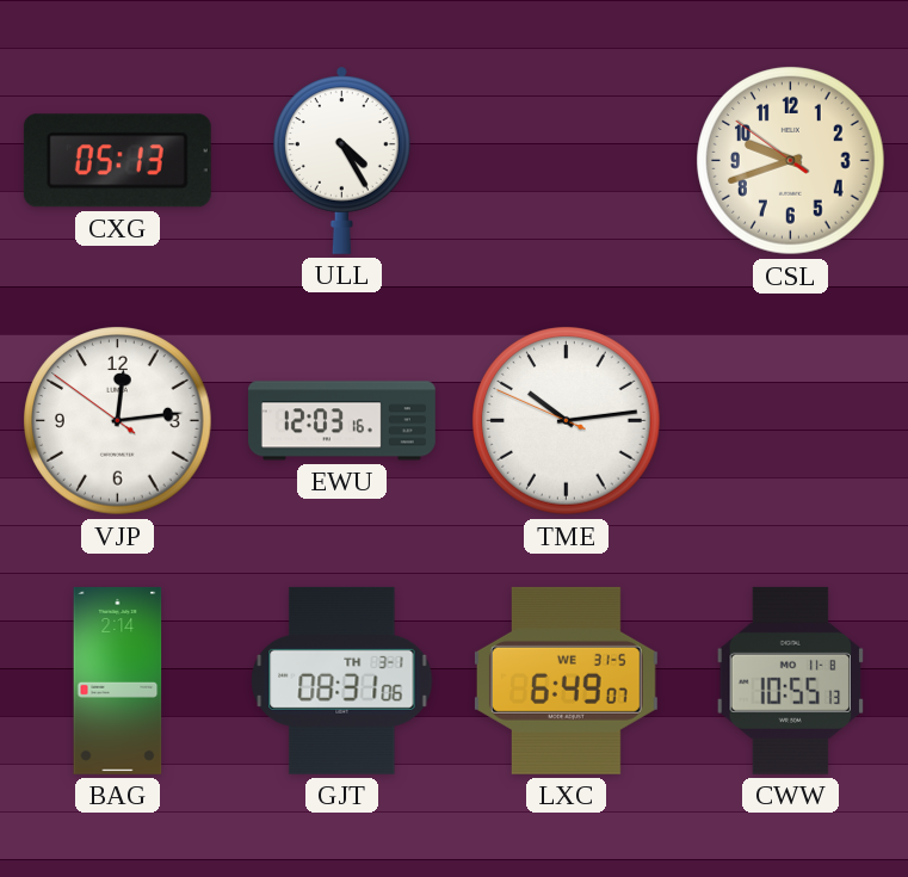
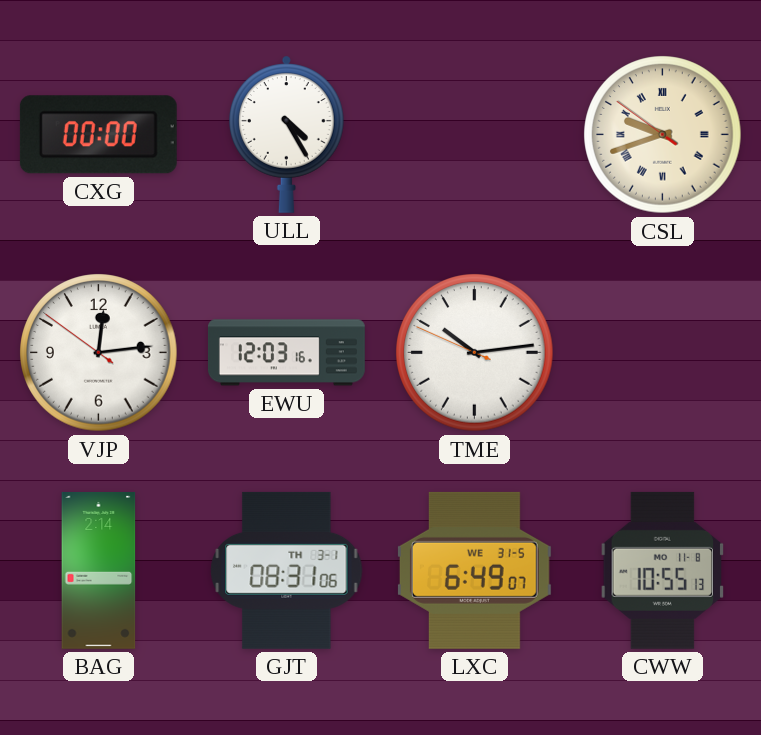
CXG: 05:13 -> 00:00 (98, 135)
CSL numerals: Arabic -> Roman (663, 135)
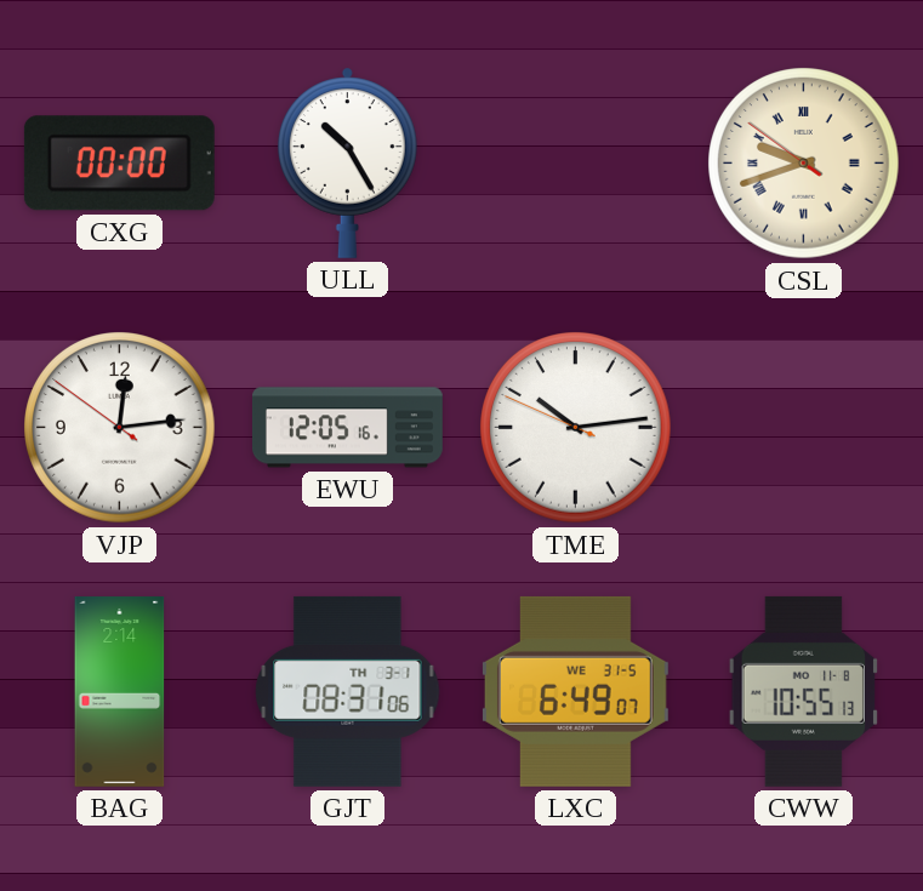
ULL: 4:25 -> 10:25 (347, 162)
EWU: 12:03 -> 12:05 (347, 428)
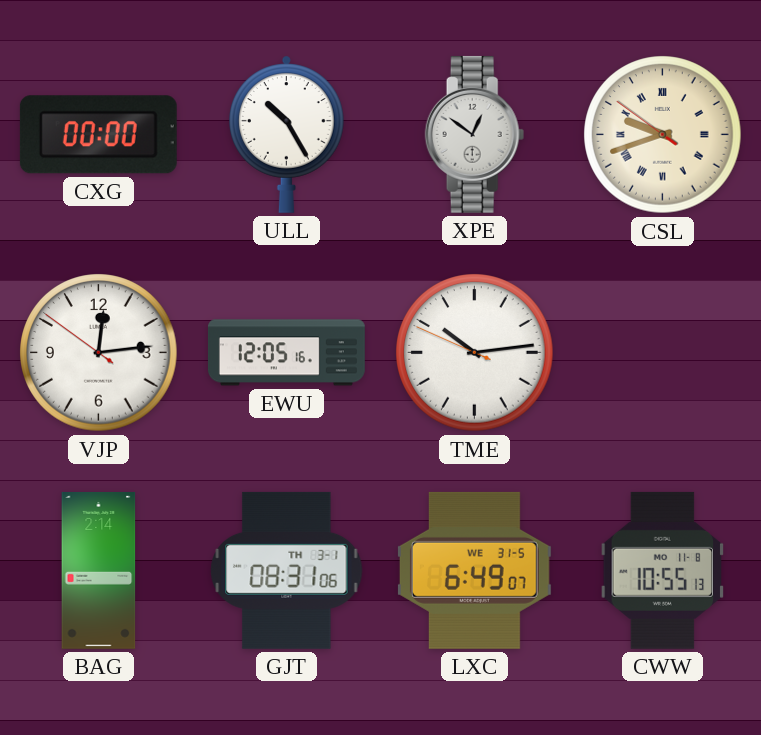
XPE: none -> 12:51 (475, 134)
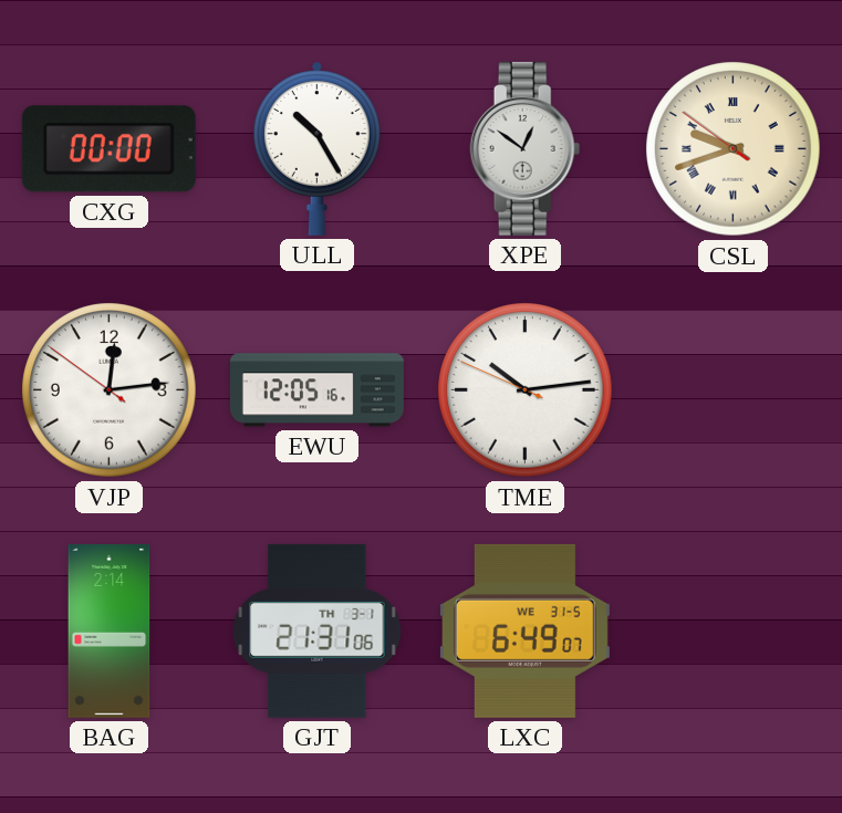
GJT: 08:31 -> 21:31 (318, 630)
CWW: 10:55 -> none (663, 570)
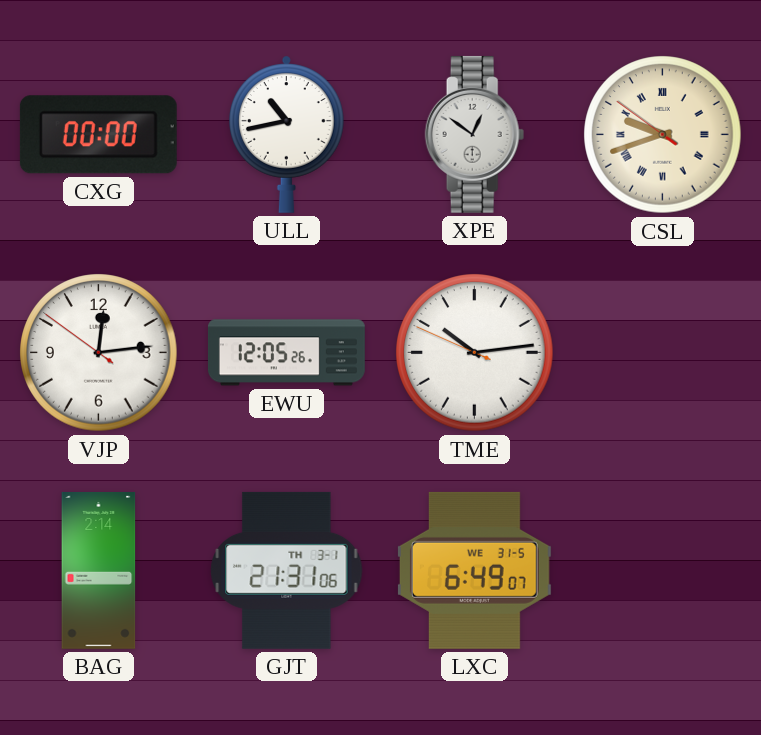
ULL: 10:25 -> 10:43 (286, 134)
EWU: 12:05:16 -> 12:05:26 (286, 353)
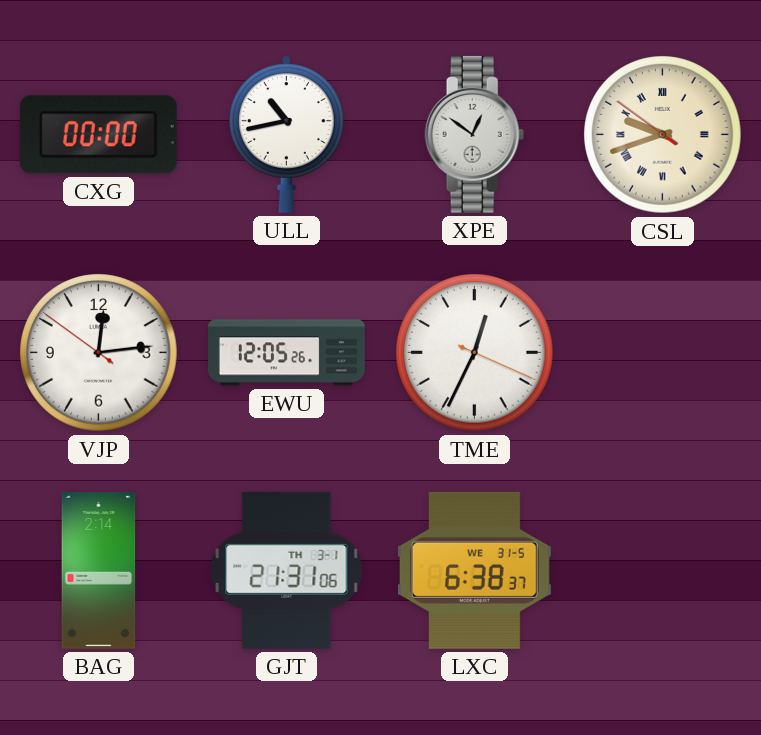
TME: 10:13 -> 12:34 (475, 353)
LXC: 6:49 -> 6:38 (474, 570)
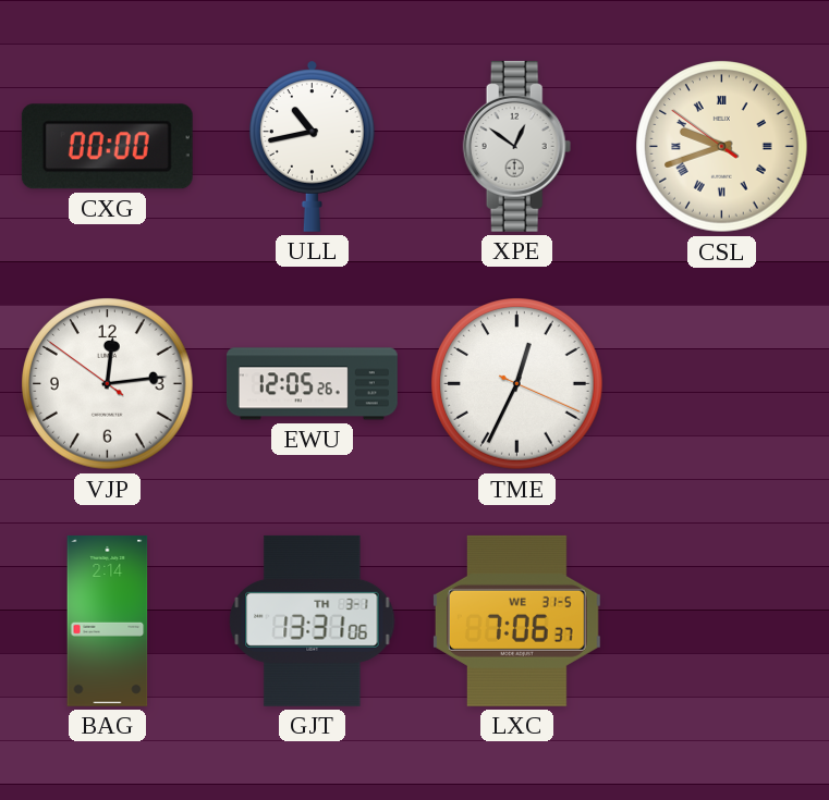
GJT: 21:31 -> 13:31 (313, 620)
LXC: 6:38 -> 7:06 (516, 620)
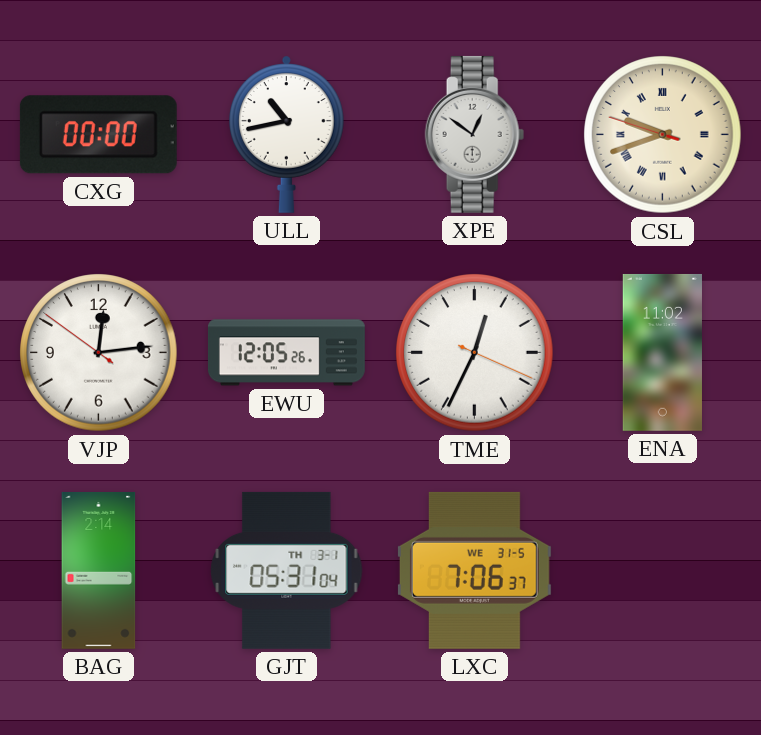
CSL: 9:41:51 -> 9:41:48 (663, 135)
ENA: none -> 11:02 (662, 352)
GJT: 13:31 -> 05:31 (287, 570)
